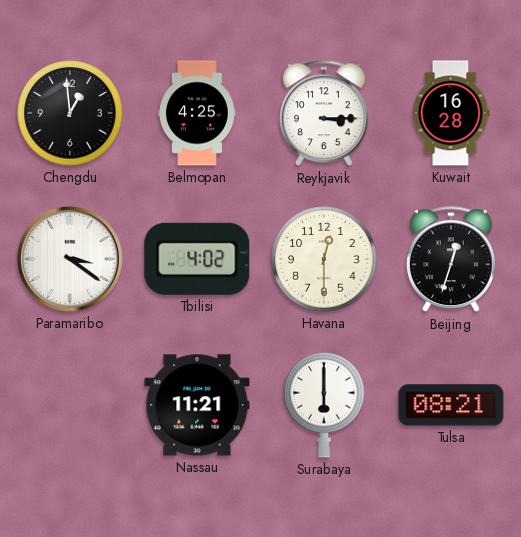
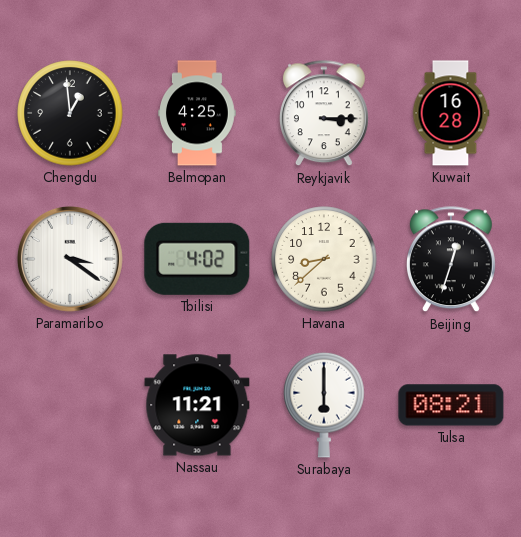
Havana: 12:30 -> 8:38 (324, 259)
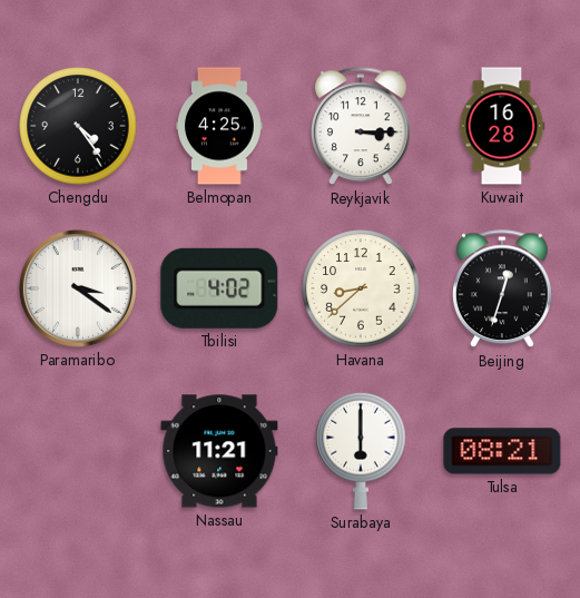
Chengdu: 12:59 -> 4:24 (78, 126)
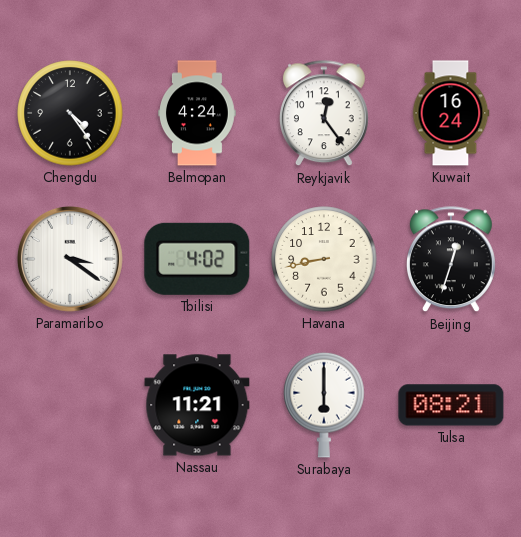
Belmopan: 4:25 -> 4:24 (198, 113)
Reykjavik: 3:15 -> 12:24 (324, 114)
Kuwait: 16:28 -> 16:24 (451, 113)
Havana: 8:38 -> 8:43 (324, 259)
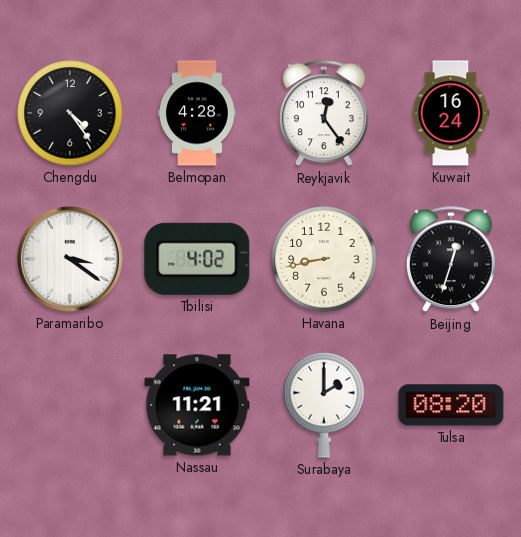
Belmopan: 4:24 -> 4:28 (198, 113)
Surabaya: 6:00 -> 2:00 (324, 405)
Tulsa: 08:21 -> 08:20 (451, 405)
